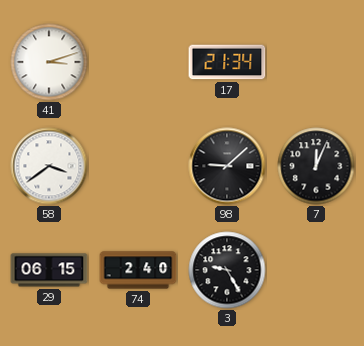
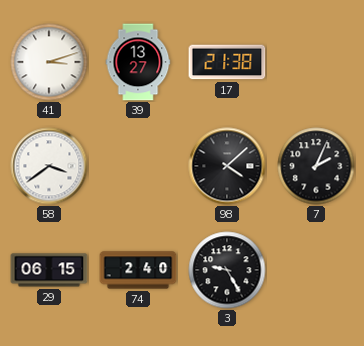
39: none -> 13:27 (138, 62)
17: 21:34 -> 21:38 (227, 62)
98: 9:08 -> 4:08 (227, 166)
7: 12:04 -> 2:04 (316, 166)
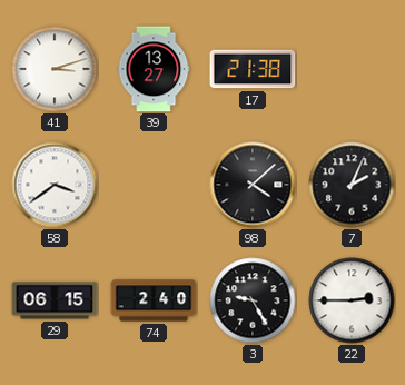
22: none -> 2:45 (352, 300)
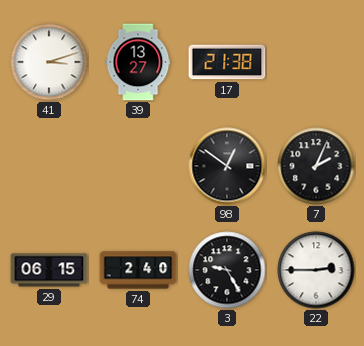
58: 3:39 -> none (55, 185)
98: 4:08 -> 12:51 (227, 166)
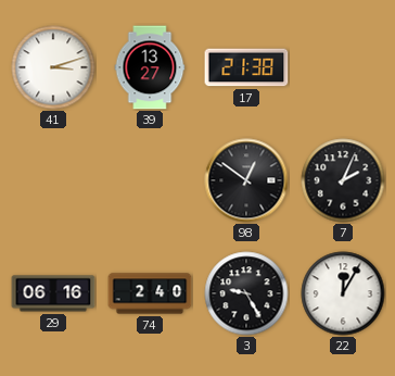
29: 06:15 -> 06:16 (53, 293)
22: 2:45 -> 12:05 (343, 293)
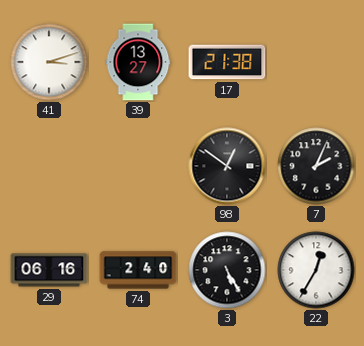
3: 9:25 -> 5:25 (227, 270)
22: 12:05 -> 12:35 (316, 270)
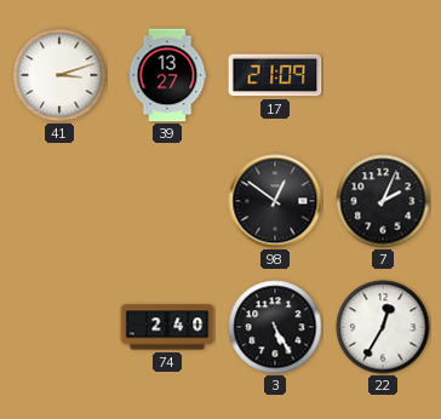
17: 21:38 -> 21:09 (275, 75)
29: 06:16 -> none (49, 270)
